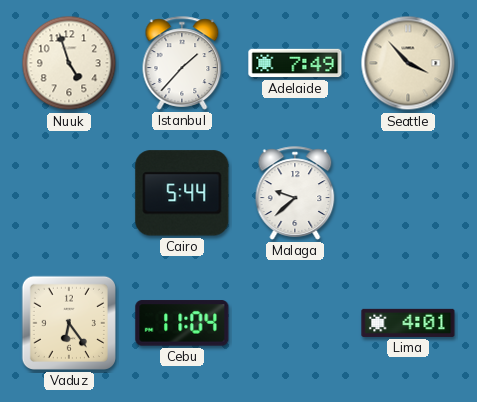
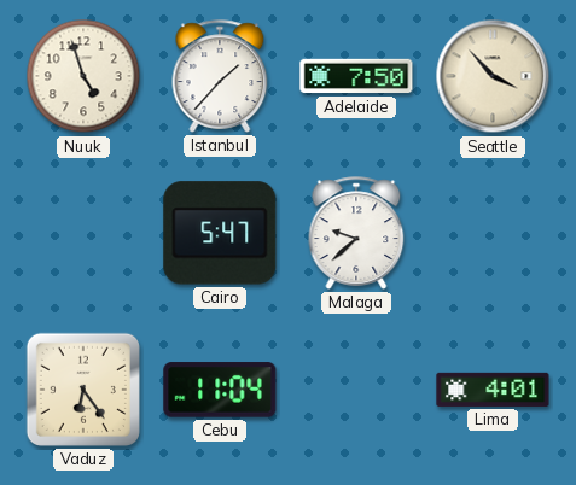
Adelaide: 7:49 -> 7:50 (356, 76)
Cairo: 5:44 -> 5:47 (220, 233)
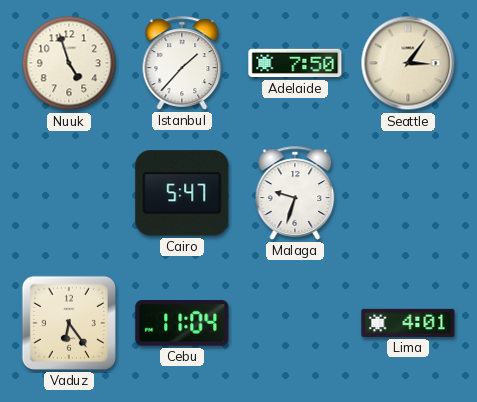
Seattle: 3:53 -> 3:06 (408, 63)
Malaga: 9:38 -> 9:33 (295, 193)
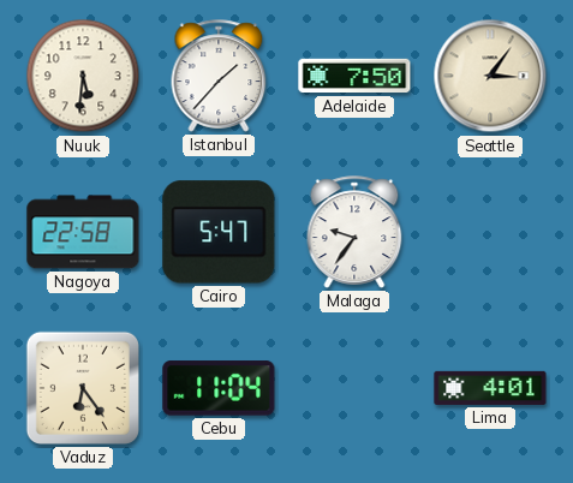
Nuuk: 4:57 -> 5:31 (83, 76)
Nagoya: none -> 22:58 (83, 232)
Malaga: 9:33 -> 9:36 (354, 232)
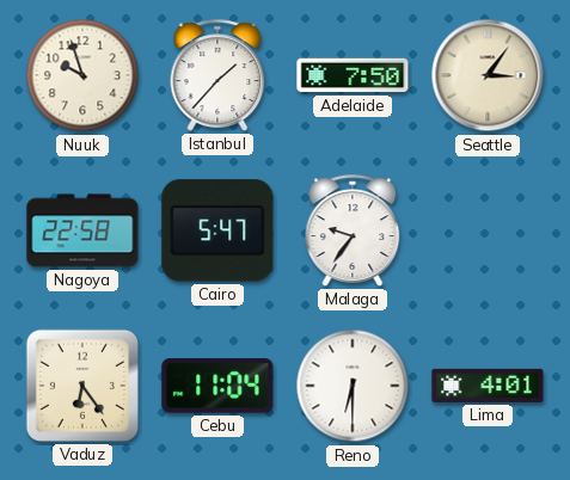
Nuuk: 5:31 -> 9:57 (82, 75)
Reno: none -> 6:30 (353, 386)
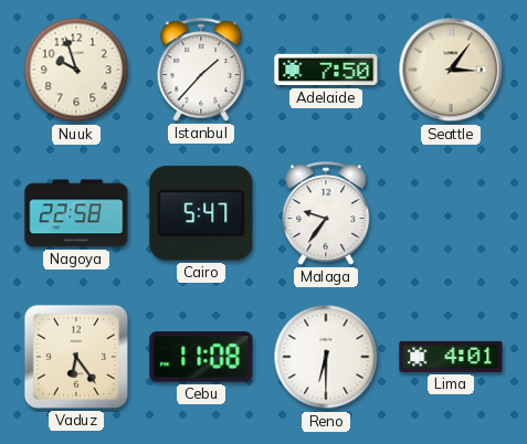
Cebu: 11:04 -> 11:08 (201, 357)
